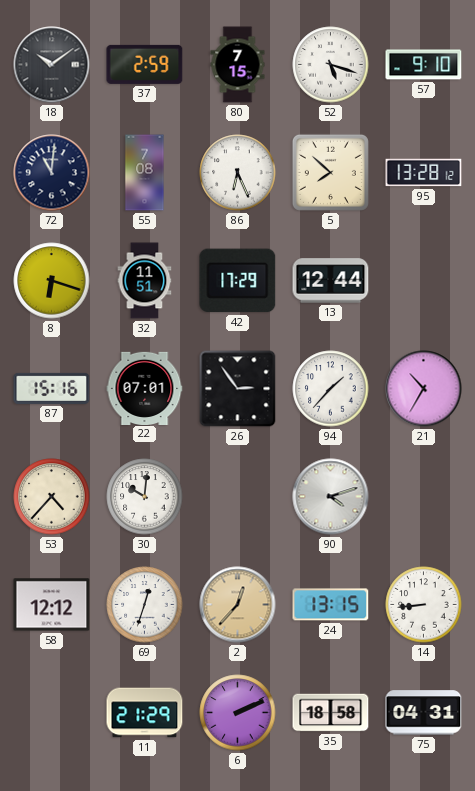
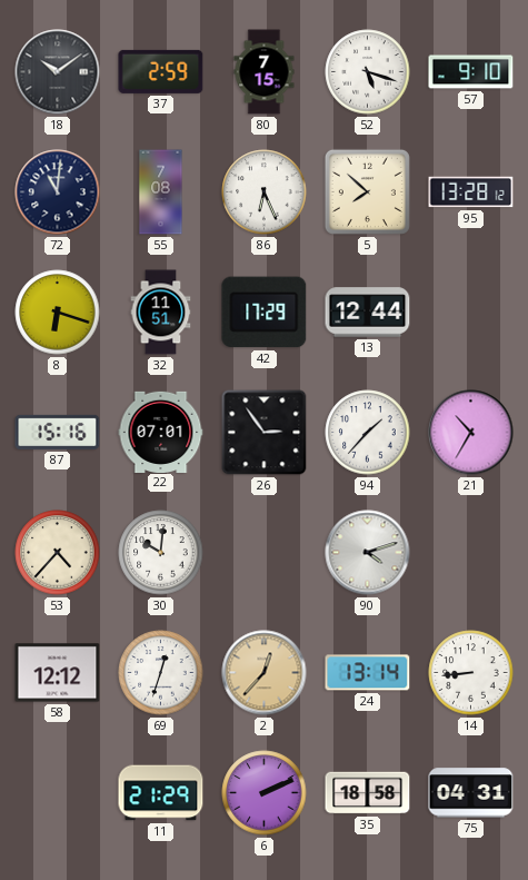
24: 13:15 -> 13:14 (368, 673)
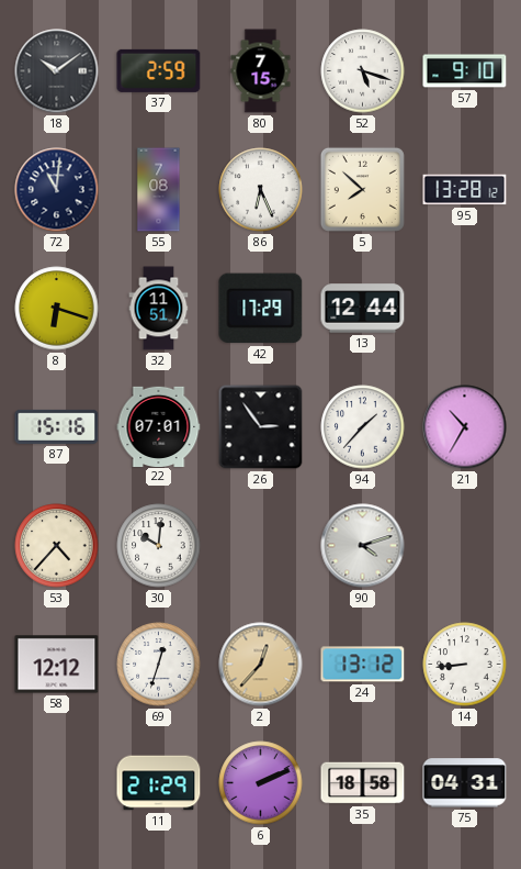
24: 13:14 -> 13:12 (363, 665)
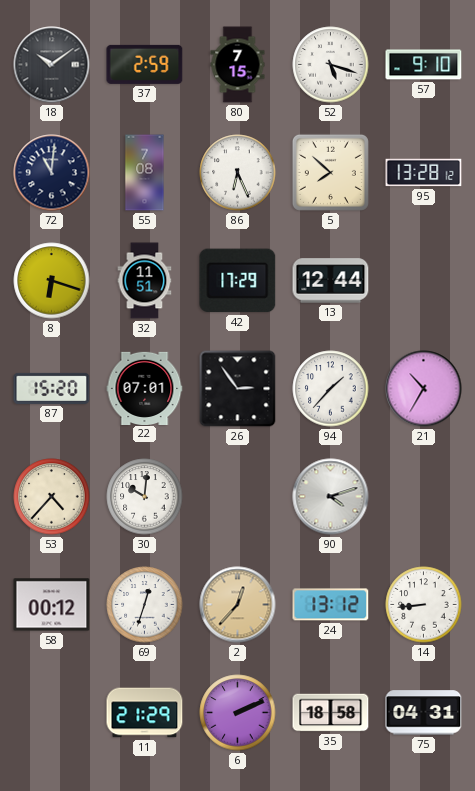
87: 15:16 -> 15:20 (52, 388)
58: 12:12 -> 00:12 (52, 605)
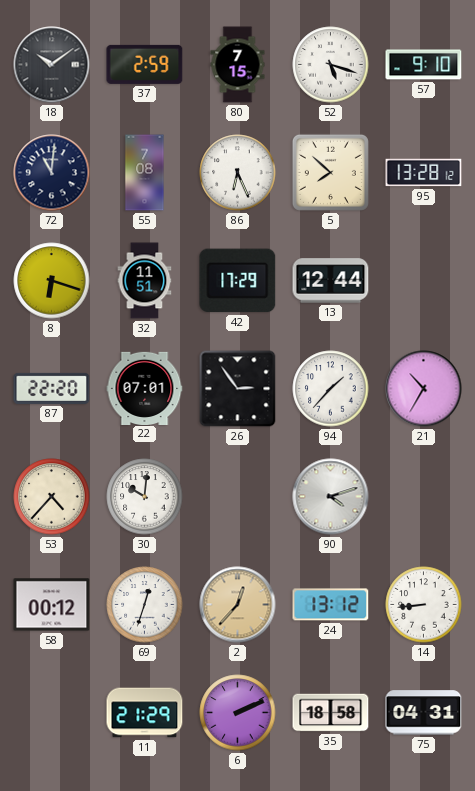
87: 15:20 -> 22:20 (52, 388)
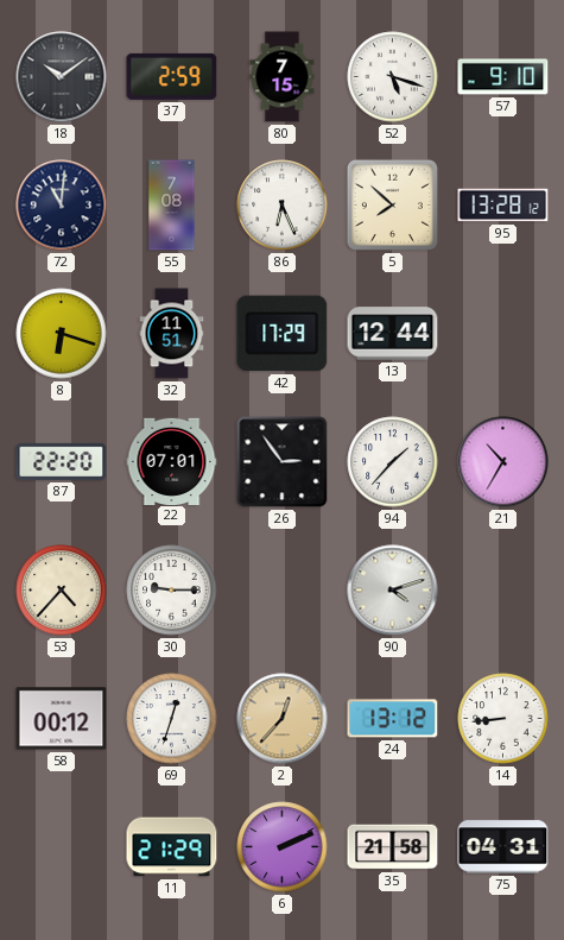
30: 10:01 -> 9:15 (172, 591)
35: 18:58 -> 21:58 (393, 847)
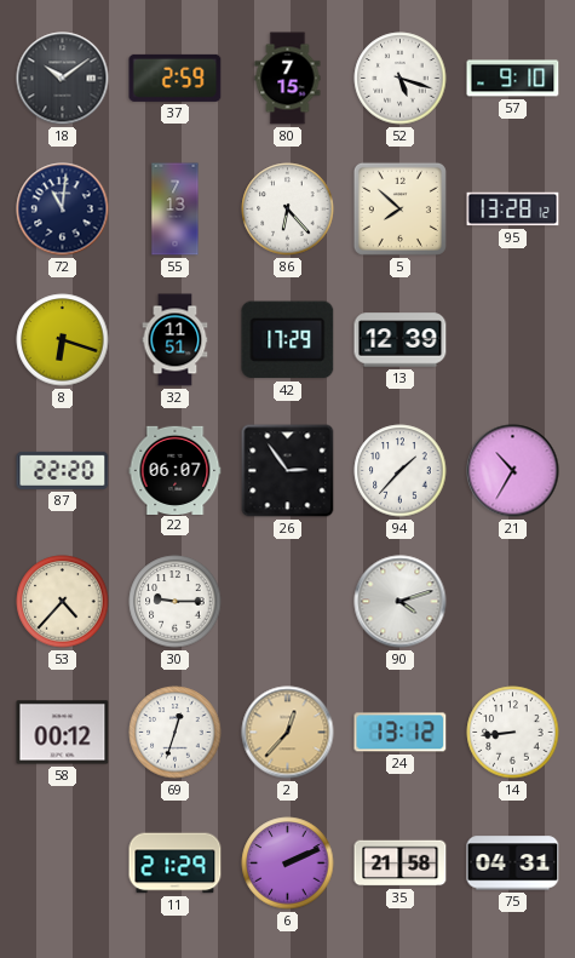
55: 7:08 -> 7:13 (176, 210)
86: 6:26 -> 6:23 (288, 210)
13: 12:44 -> 12:39 (401, 340)
22: 07:01 -> 06:07 (176, 470)
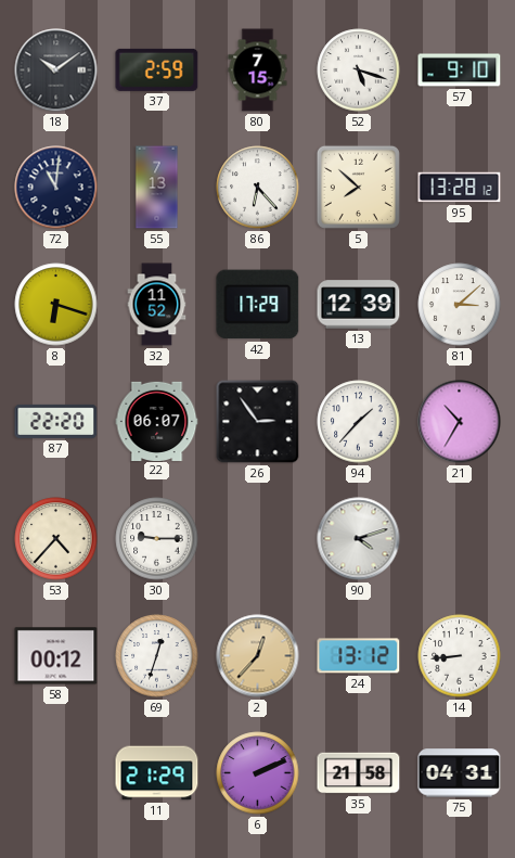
32: 11:51 -> 11:52 (157, 305)
81: none -> 3:08 (460, 305)
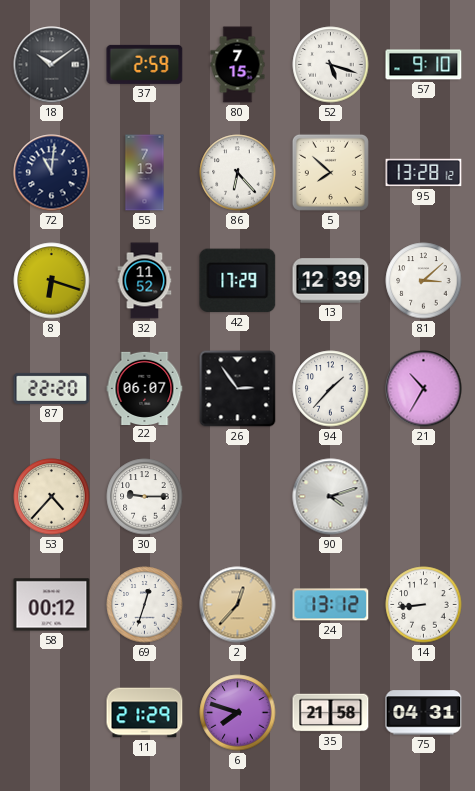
6: 2:11 -> 7:48 (238, 713)
